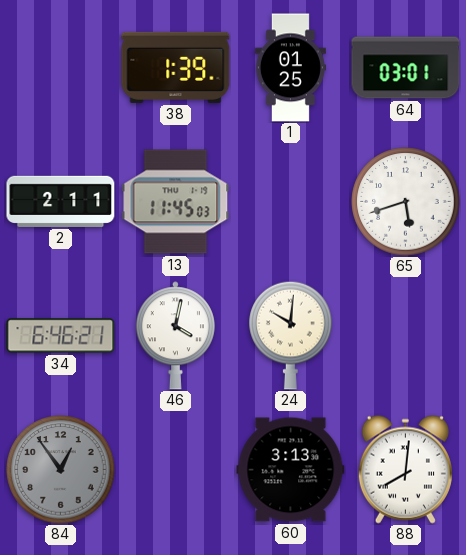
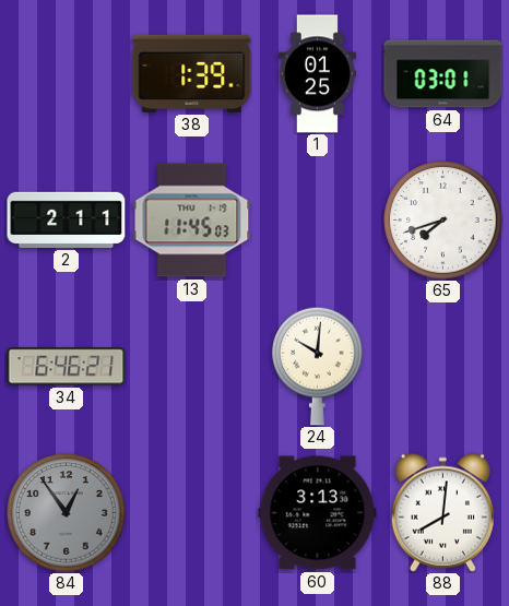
65: 5:42 -> 7:42 (443, 221)
46: 4:02 -> none (175, 336)
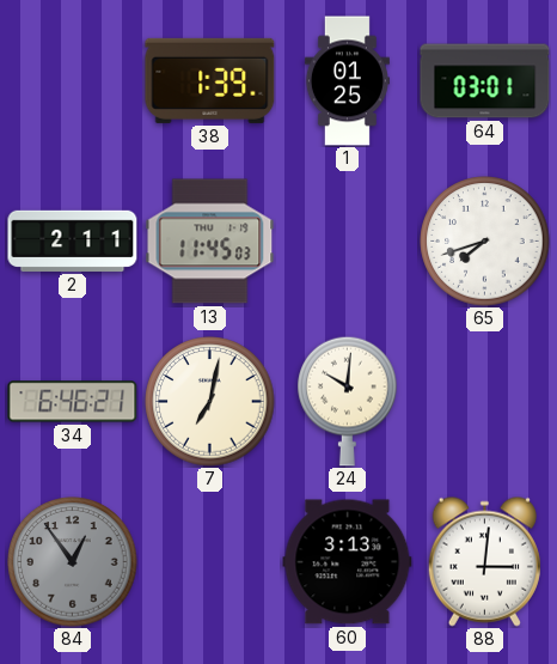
7: none -> 7:02 (210, 402)
88: 8:01 -> 3:01 (484, 561)
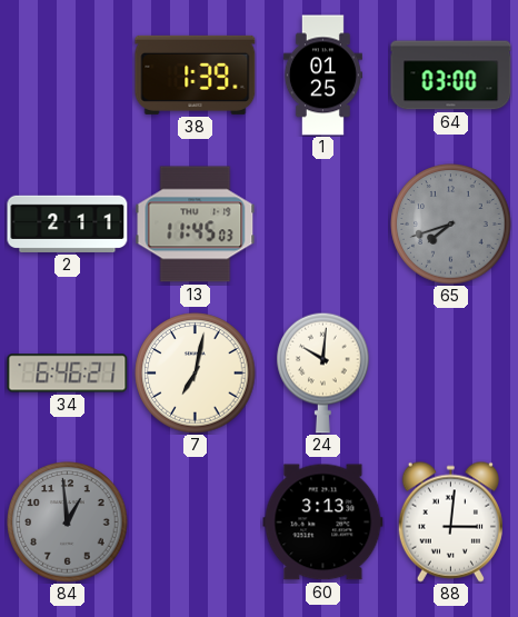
64: 03:01 -> 03:00 (451, 76)
65 dial: white -> grey (451, 225)
84: 12:54 -> 12:59 (68, 523)
